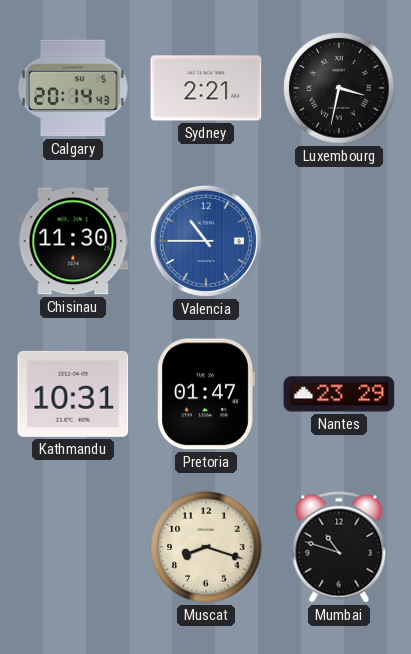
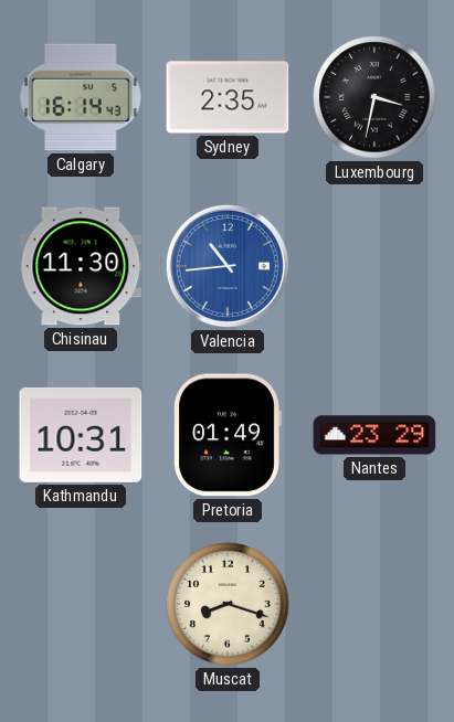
Calgary: 20:14 -> 16:14 (81, 97)
Sydney: 2:21 -> 2:35 (228, 97)
Valencia: 10:45 -> 10:44 (228, 266)
Pretoria: 01:47 -> 01:49 (228, 435)
Mumbai: 10:48 -> none (339, 547)
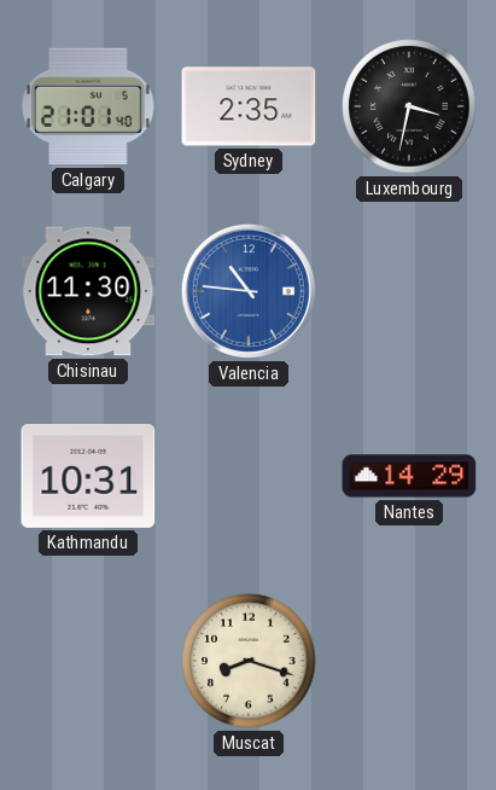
Calgary: 16:14 -> 21:01 (88, 106)
Valencia: 10:44 -> 10:46 (249, 291)
Pretoria: 01:49 -> none (228, 435)
Nantes: 23:29 -> 14:29 (409, 476)
